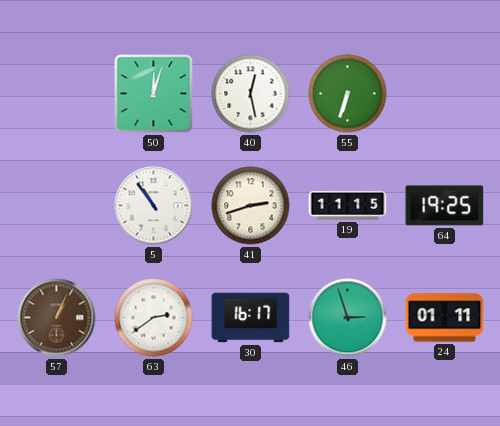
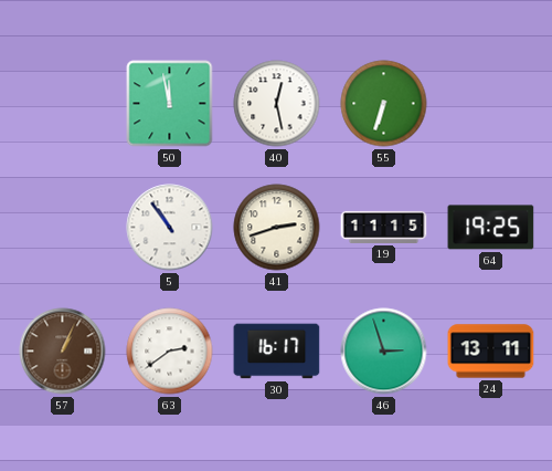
50: 12:03 -> 11:58 (170, 104)
24: 01:11 -> 13:11 (491, 352)
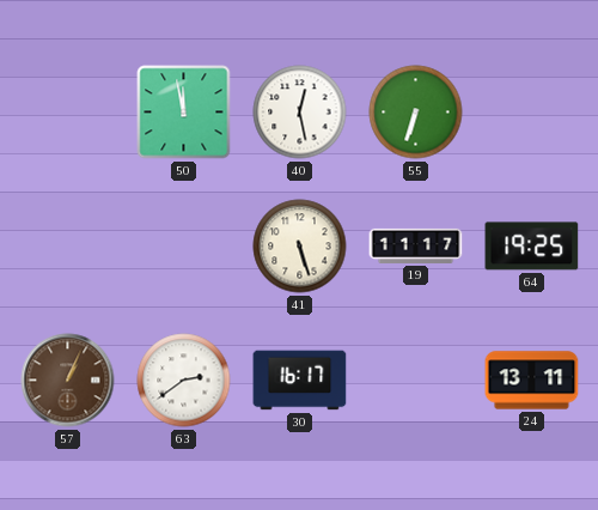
5: 10:54 -> none (170, 228)
41: 2:42 -> 5:27 (300, 247)
19: 11:15 -> 11:17 (416, 245)
46: 2:57 -> none (384, 352)
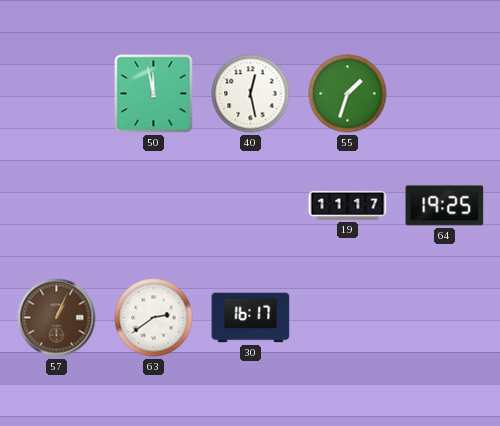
55: 6:33 -> 1:33 (348, 94)
41: 5:27 -> none (300, 247)
24: 13:11 -> none (532, 381)
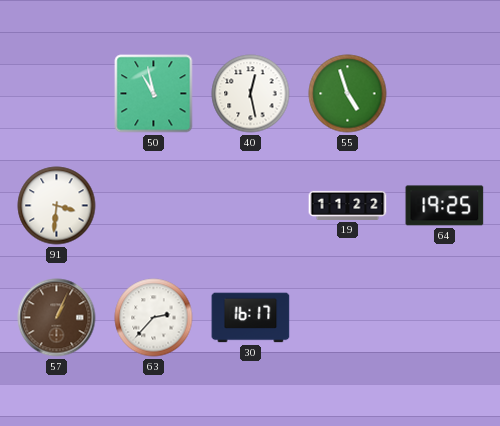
50: 11:58 -> 10:58 (154, 94)
55: 1:33 -> 4:57 (348, 94)
91: none -> 3:31 (57, 206)
19: 11:17 -> 11:22 (348, 205)
63: 2:39 -> 2:37 (154, 318)
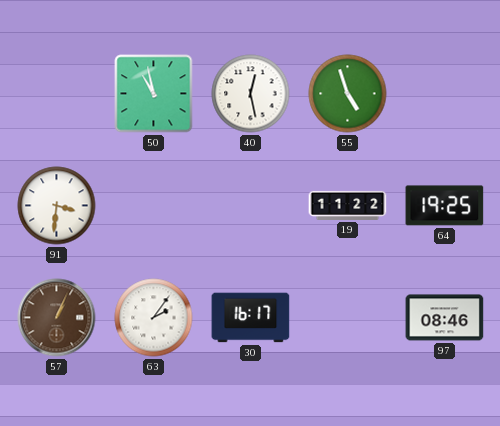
63: 2:37 -> 2:06 (154, 318)
97: none -> 08:46 (445, 318)
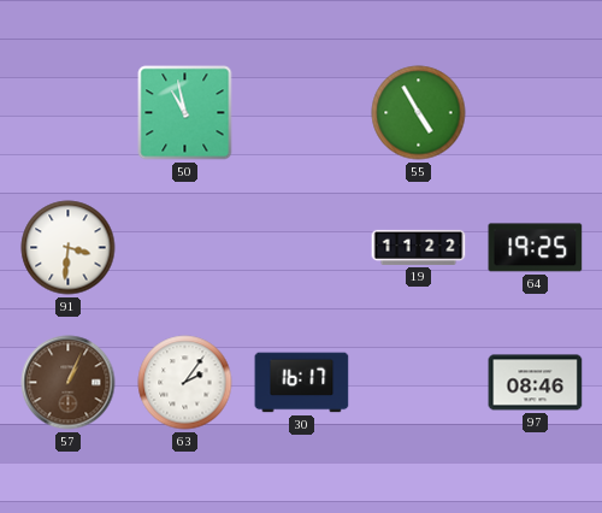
40: 12:28 -> none (251, 94)
55: 4:57 -> 4:55 (419, 113)
